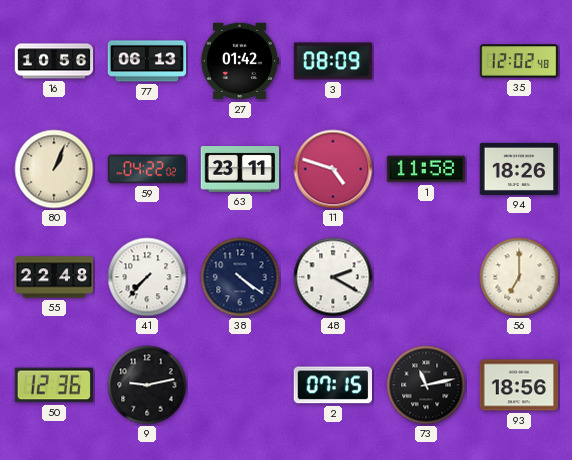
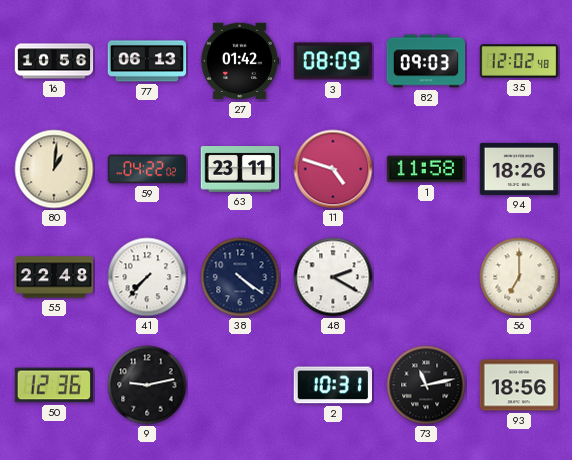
82: none -> 09:03 (426, 61)
80: 1:04 -> 1:01 (54, 169)
2: 07:15 -> 10:31 (332, 385)
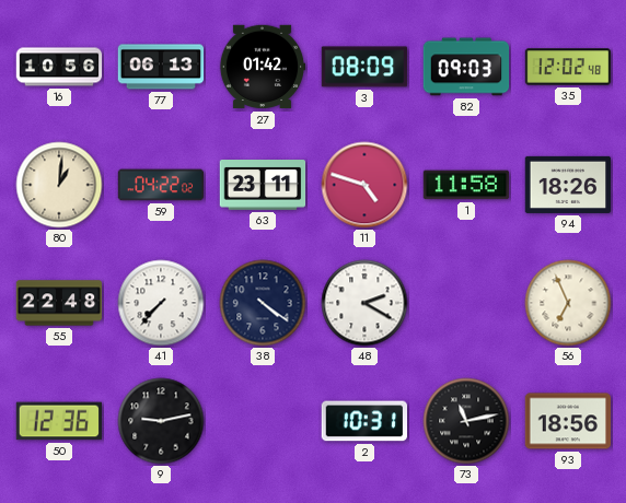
56: 7:00 -> 6:56 (568, 303)
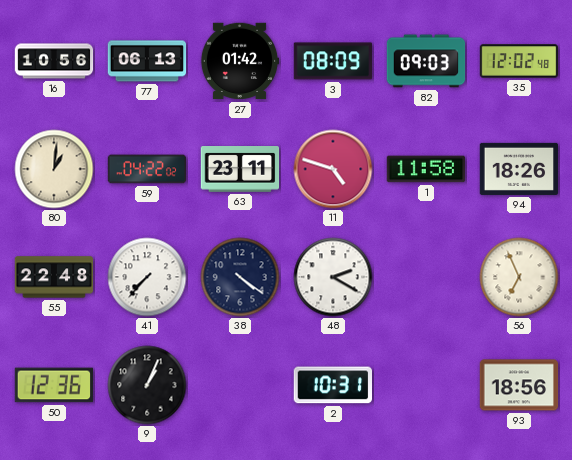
9: 9:13 -> 1:04 (147, 385)
73: 11:13 -> none (466, 421)
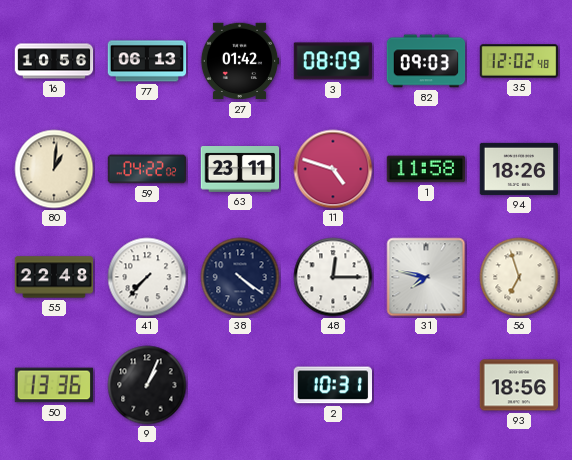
48: 2:20 -> 12:15 (333, 277)
31: none -> 7:47 (426, 277)
56: 6:56 -> 6:57 (519, 277)
50: 12:36 -> 13:36 (54, 385)
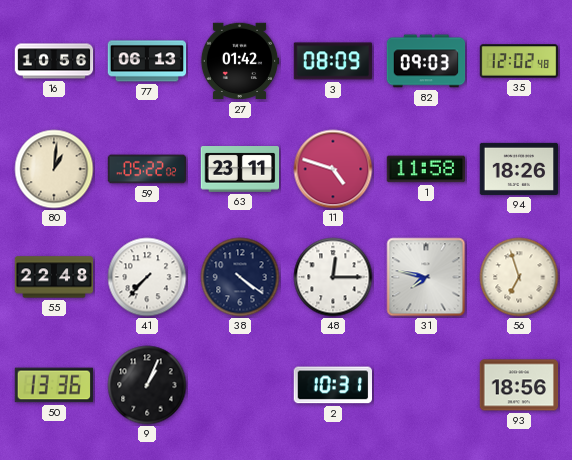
59: 04:22 -> 05:22 (147, 169)
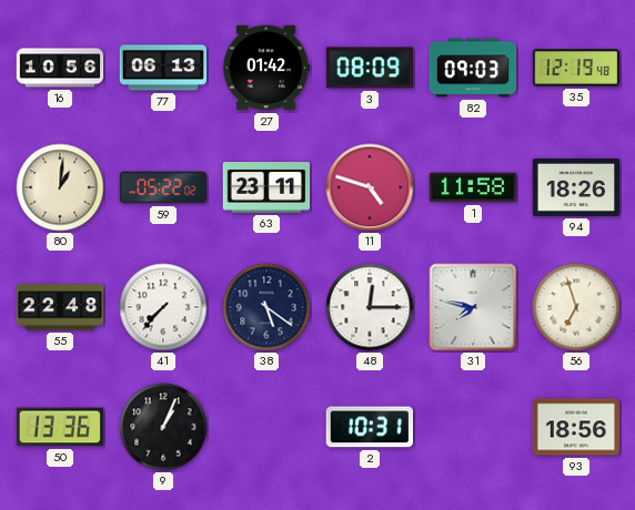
35: 12:02 -> 12:19 (576, 68)
38: 4:21 -> 5:21 (266, 307)
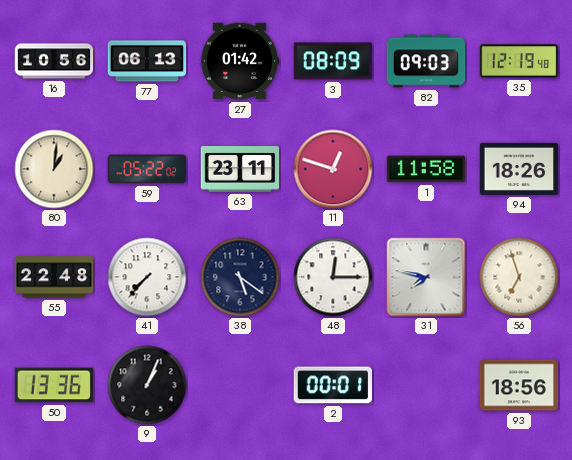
11: 4:48 -> 12:48 (333, 169)
2: 10:31 -> 00:01 (332, 385)
